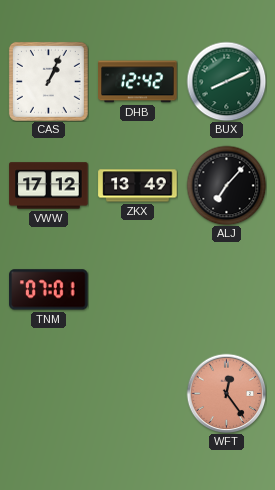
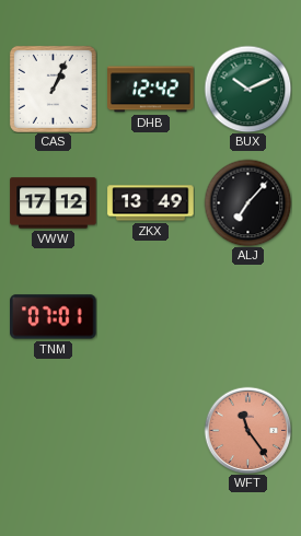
BUX: 8:11 -> 10:11 (247, 89)
WFT: 12:24 -> 11:24 (247, 430)
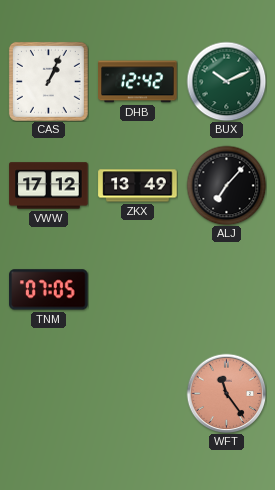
TNM: 07:01 -> 07:05 (49, 290)
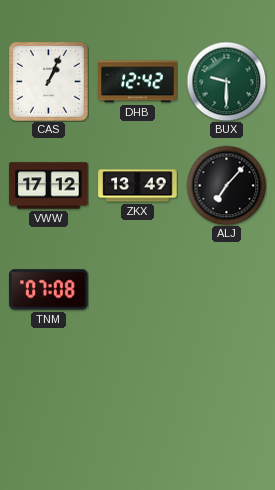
BUX: 10:11 -> 9:30 (226, 81)
TNM: 07:05 -> 07:08 (49, 290)
WFT: 11:24 -> none (226, 393)
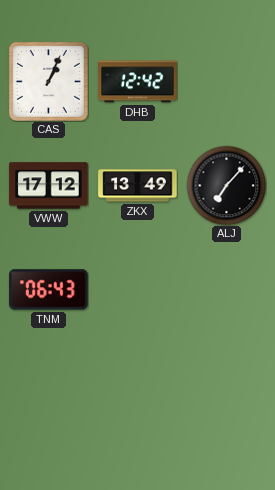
BUX: 9:30 -> none (226, 81)
TNM: 07:08 -> 06:43 (49, 290)
